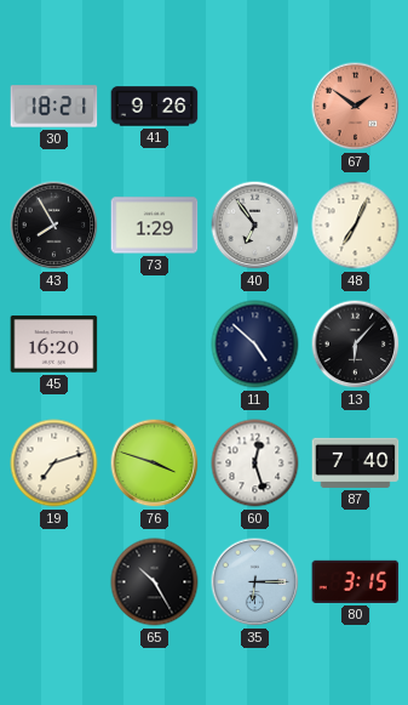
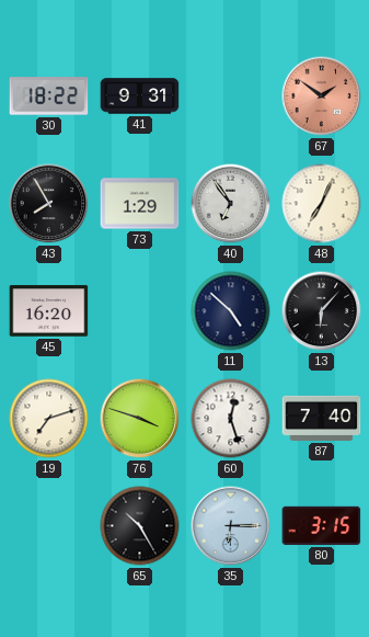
30: 18:21 -> 18:22 (49, 96)
41: 9:26 -> 9:31 (140, 96)
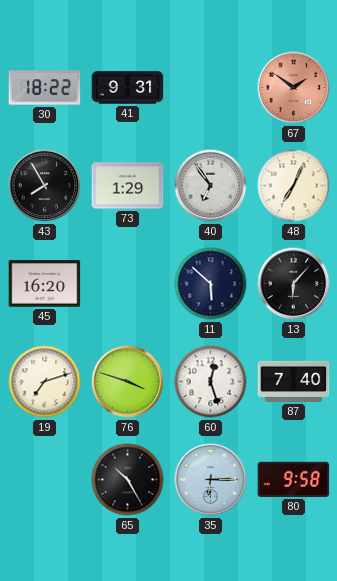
11: 4:52 -> 5:52 (211, 284)
80: 3:15 -> 9:58 (294, 479)
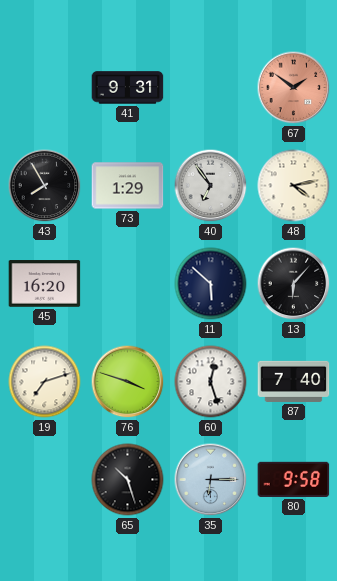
30: 18:22 -> none (45, 88)
48: 7:04 -> 4:13 (294, 186)
65: 10:25 -> 10:27 (128, 480)
